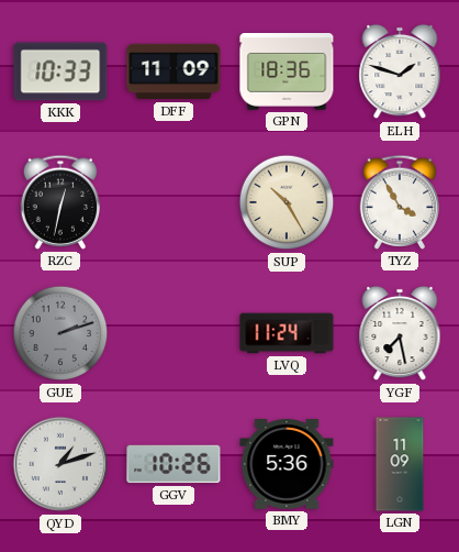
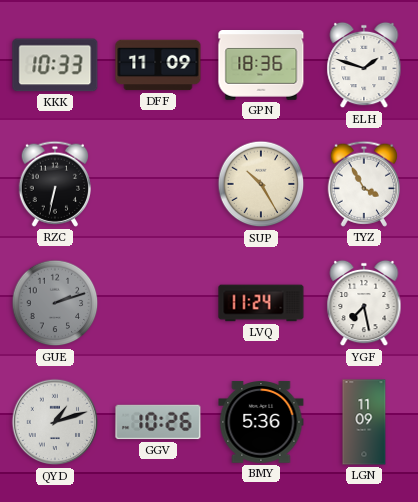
RZC: 12:32 -> 6:32 (55, 184)
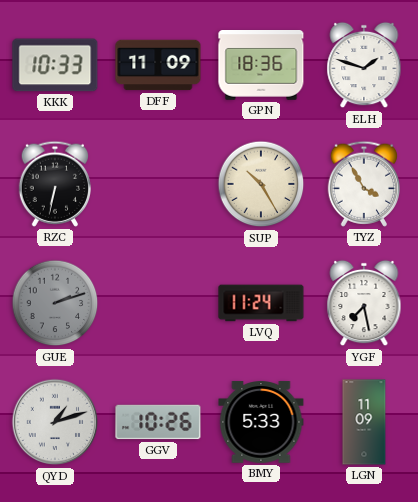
BMY: 5:36 -> 5:33 (261, 422)
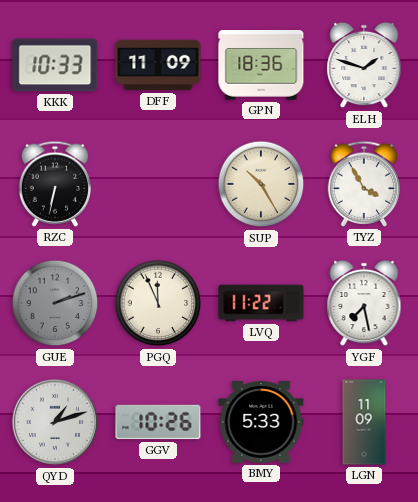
PGQ: none -> 11:56 (158, 303)
LVQ: 11:24 -> 11:22 (261, 303)
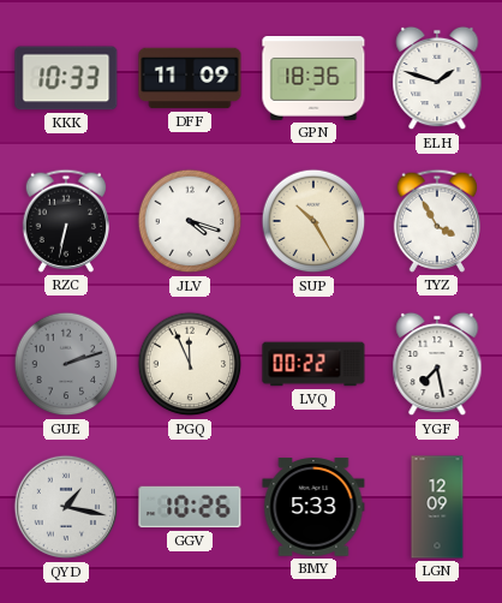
JLV: none -> 4:18 (190, 221)
LVQ: 11:22 -> 00:22 (313, 364)
QYD: 1:12 -> 1:17 (66, 507)
LGN: 11:09 -> 12:09 (437, 507)
